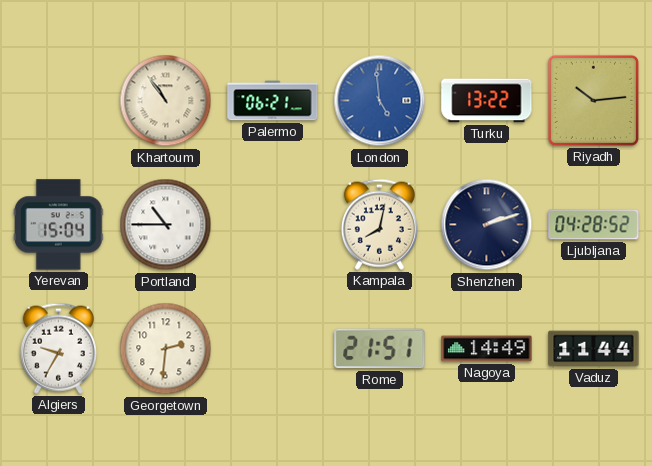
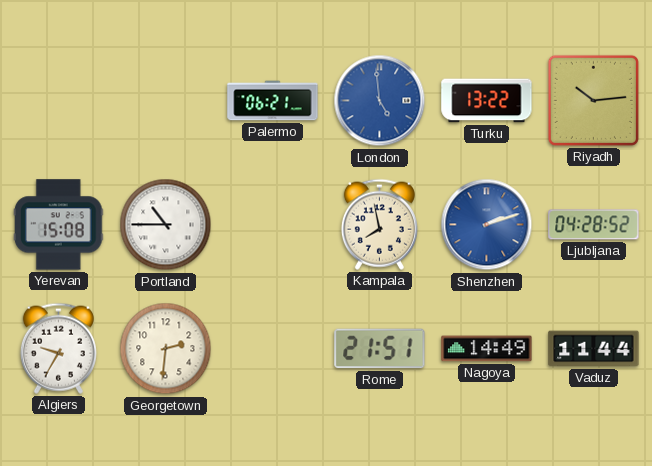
Khartoum: 10:54 -> none (166, 101)
Yerevan: 15:04 -> 15:08 (58, 225)
Kampala: 8:02 -> 7:58 (379, 224)
Shenzhen dial: navy -> blue (487, 225)
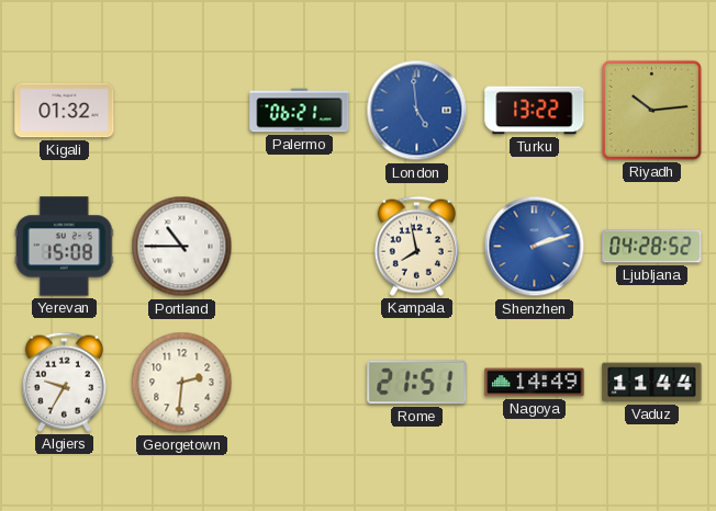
Kigali: none -> 01:32 (65, 111)
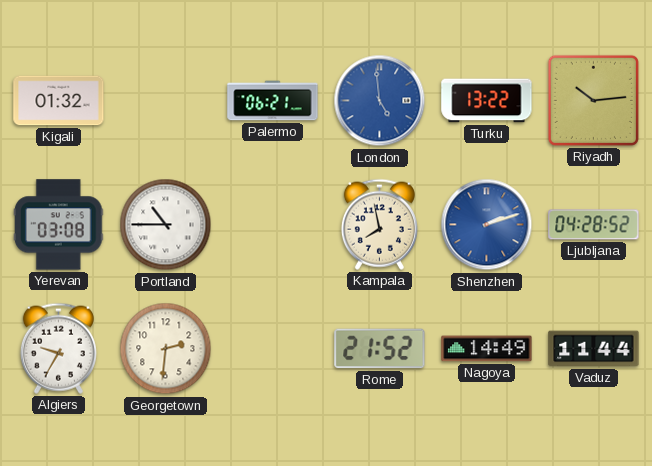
Yerevan: 15:08 -> 03:08 (58, 225)
Rome: 21:51 -> 21:52 (380, 349)
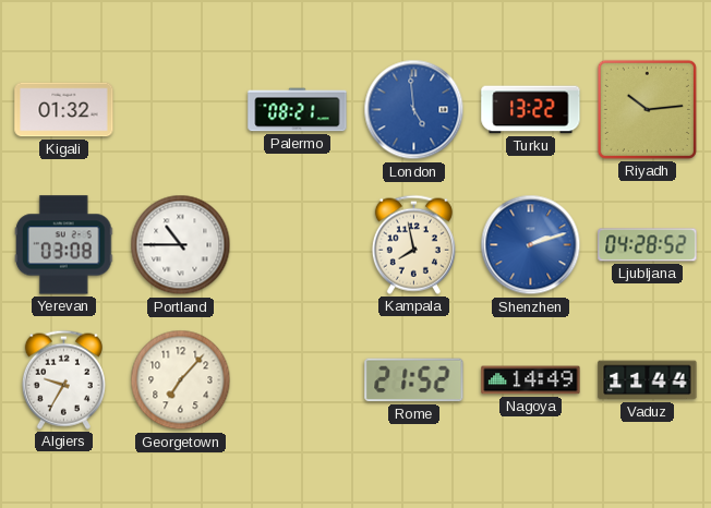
Palermo: 06:21 -> 08:21 (298, 110)
Georgetown: 2:31 -> 7:07 (181, 380)
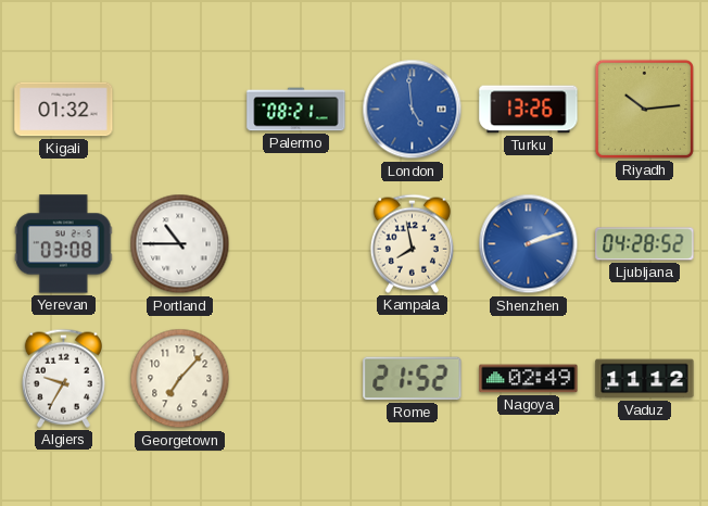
Turku: 13:22 -> 13:26 (529, 110)
Nagoya: 14:49 -> 02:49 (529, 379)
Vaduz: 11:44 -> 11:12 (645, 379)
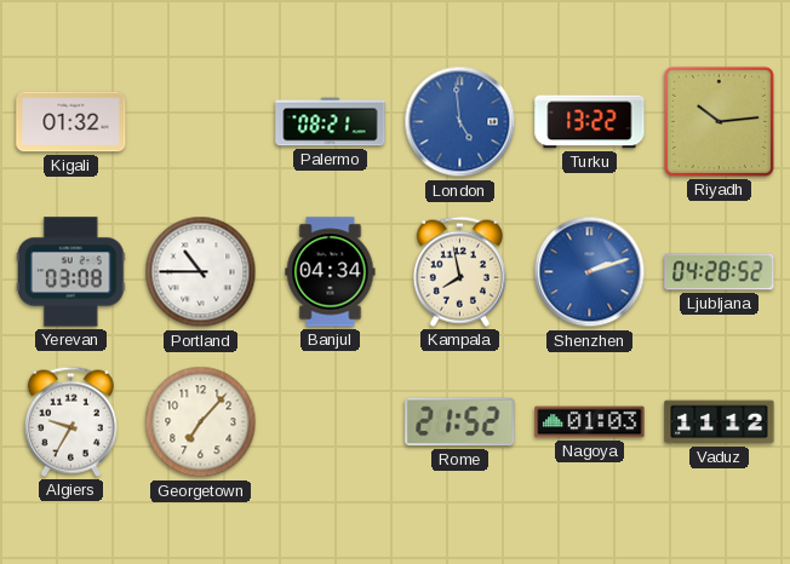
Turku: 13:26 -> 13:22 (590, 122)
Banjul: none -> 04:34 (331, 272)
Nagoya: 02:49 -> 01:03 (590, 422)
